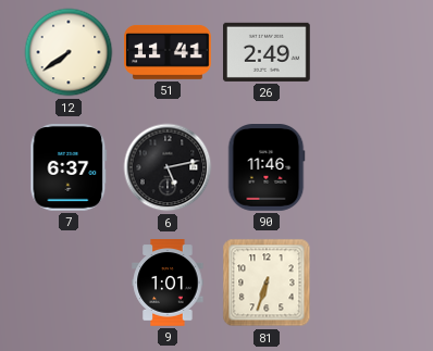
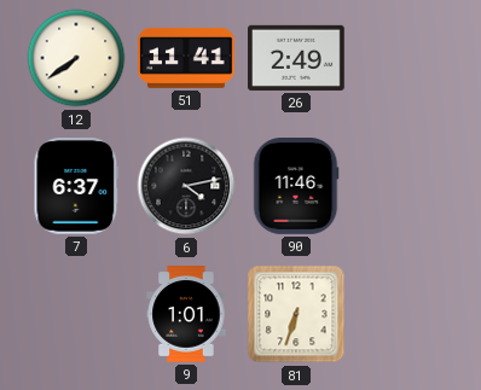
6: 5:13 -> 4:13 (186, 186)
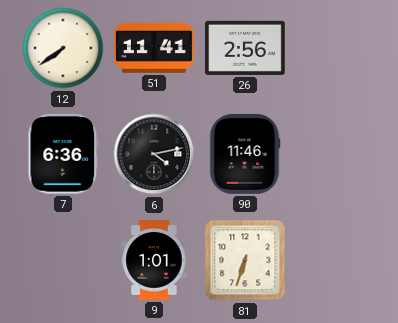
26: 2:49 -> 2:56 (246, 48)
7: 6:37 -> 6:36 (63, 155)
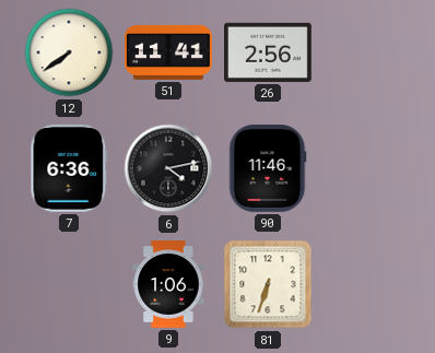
9: 1:01 -> 1:06 (168, 284)
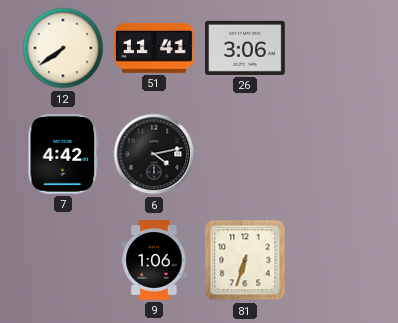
26: 2:56 -> 3:06 (246, 48)
7: 6:36 -> 4:42 (63, 155)
90: 11:46 -> none (268, 169)
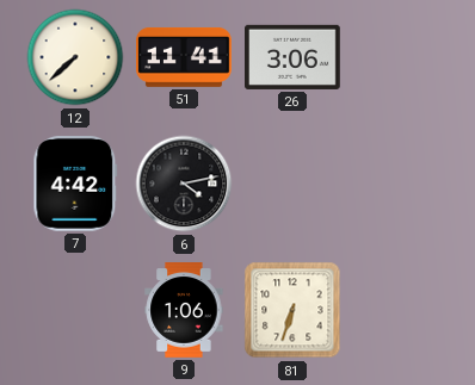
12: 7:39 -> 7:38 (75, 57)
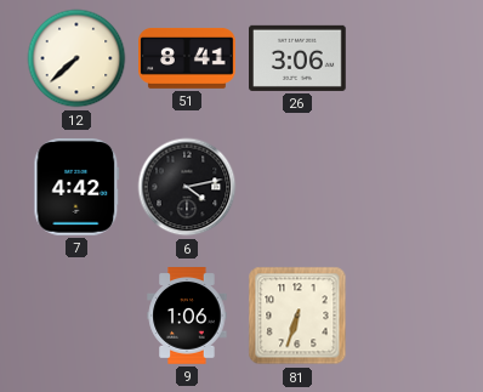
51: 11:41 -> 8:41 (187, 58)
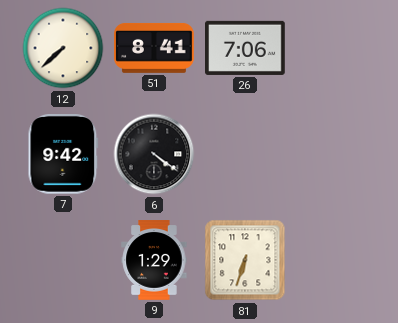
26: 3:06 -> 7:06 (246, 48)
7: 4:42 -> 9:42 (63, 155)
6: 4:13 -> 4:21 (154, 154)
9: 1:06 -> 1:29 (154, 260)
